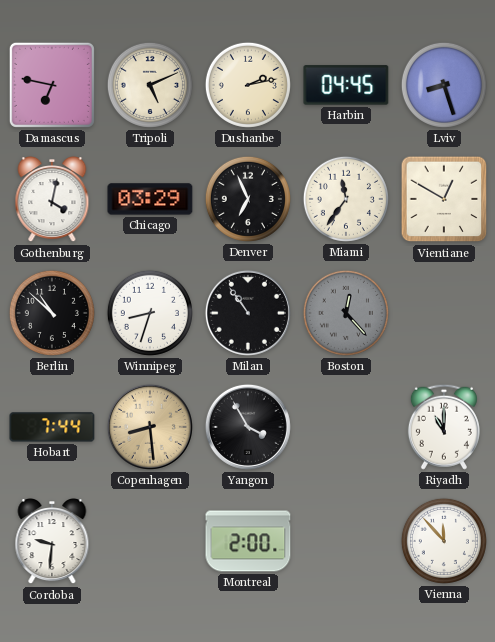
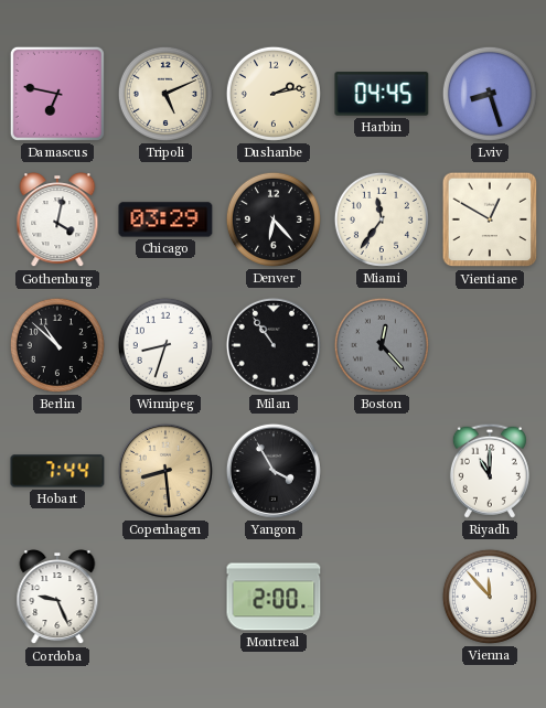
Denver: 6:56 -> 6:23 (274, 219)
Cordoba: 9:31 -> 9:26 (57, 598)
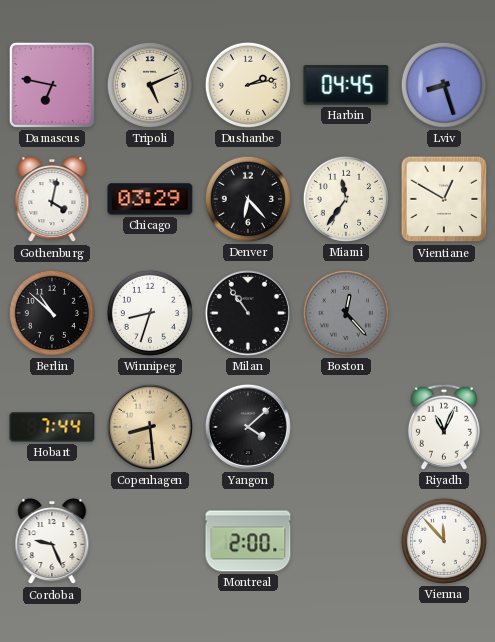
Yangon: 3:55 -> 4:08 (248, 427)
Riyadh: 11:00 -> 11:04 (444, 427)
